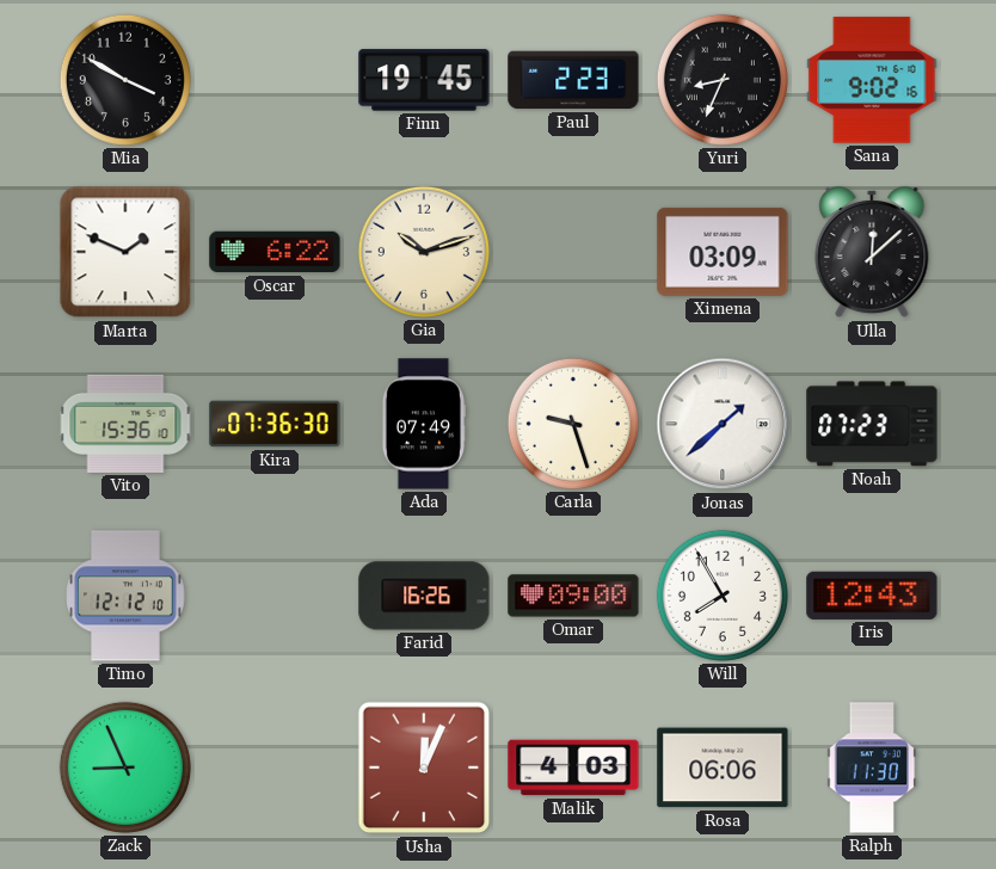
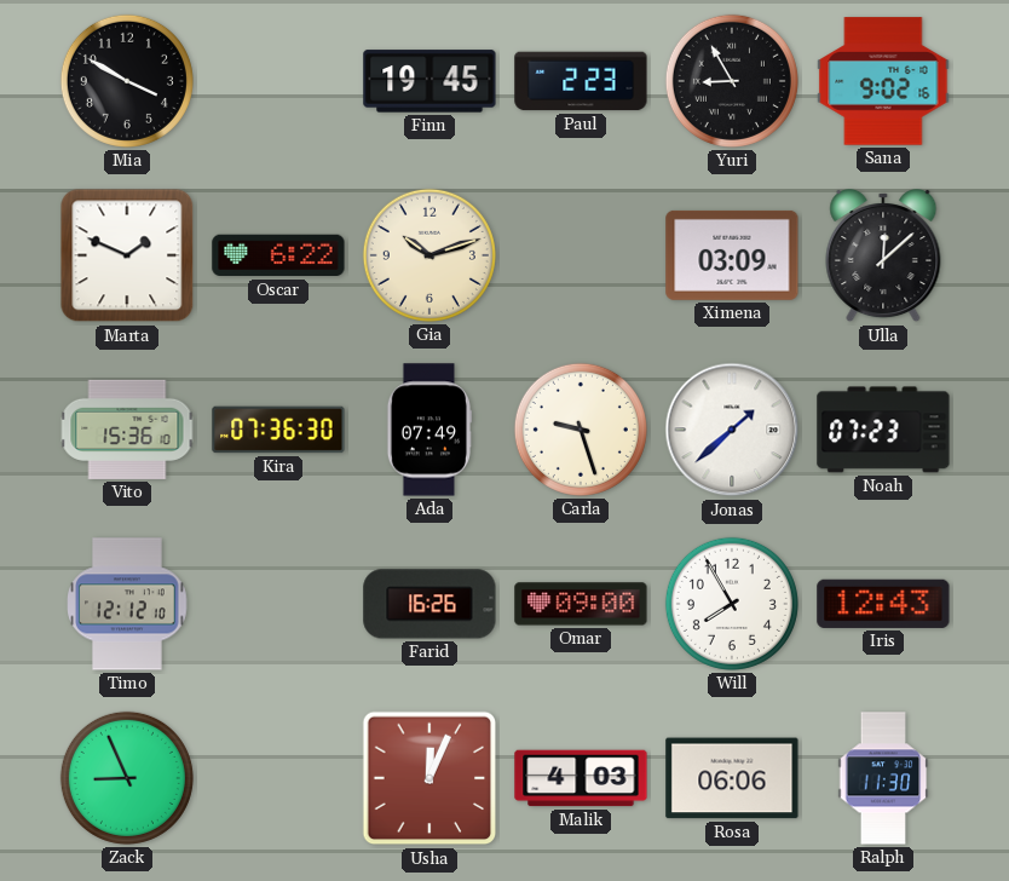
Yuri: 8:34 -> 8:55 (732, 81)
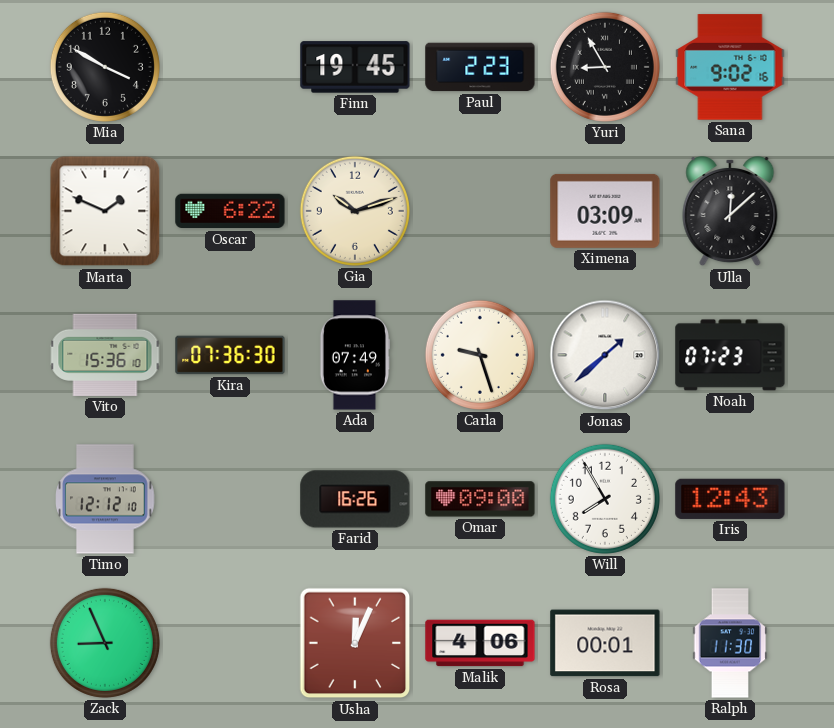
Malik: 4:03 -> 4:06 (480, 643)
Rosa: 06:06 -> 00:01 (605, 643)
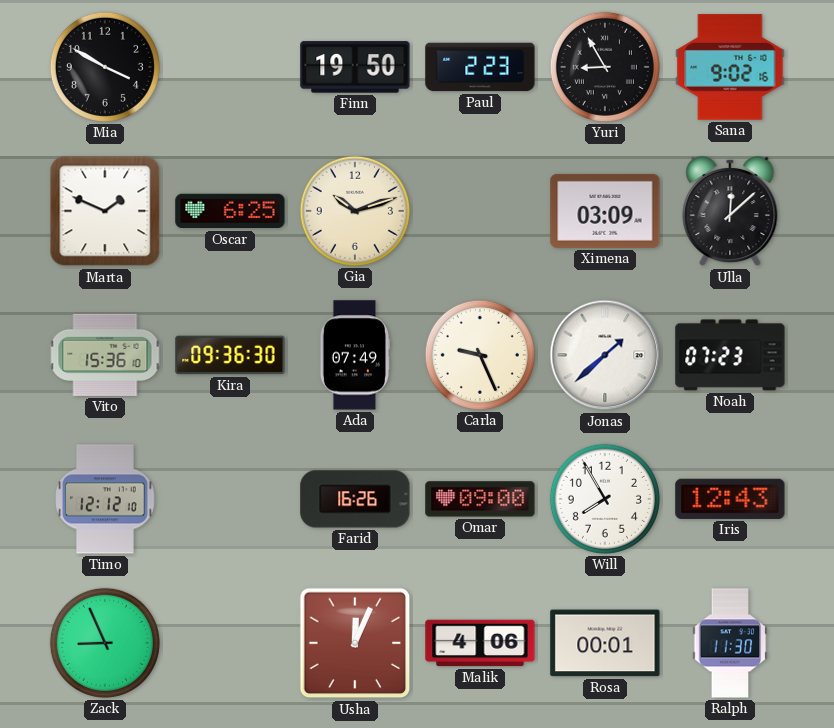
Finn: 19:45 -> 19:50 (355, 67)
Oscar: 6:22 -> 6:25 (230, 211)
Kira: 07:36 -> 09:36 (230, 355)
Carla: 9:27 -> 9:26 (480, 355)
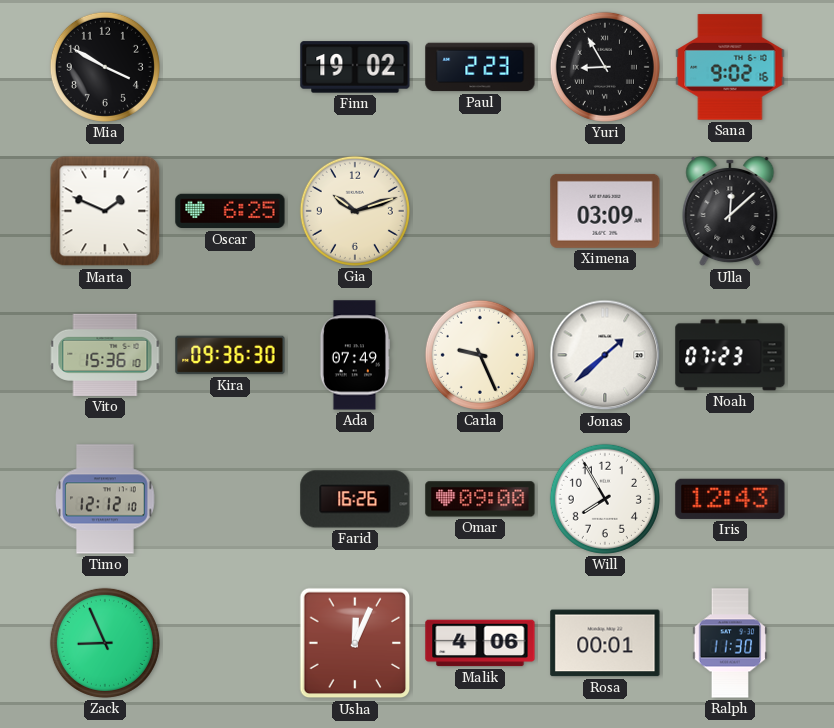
Finn: 19:50 -> 19:02 (355, 67)
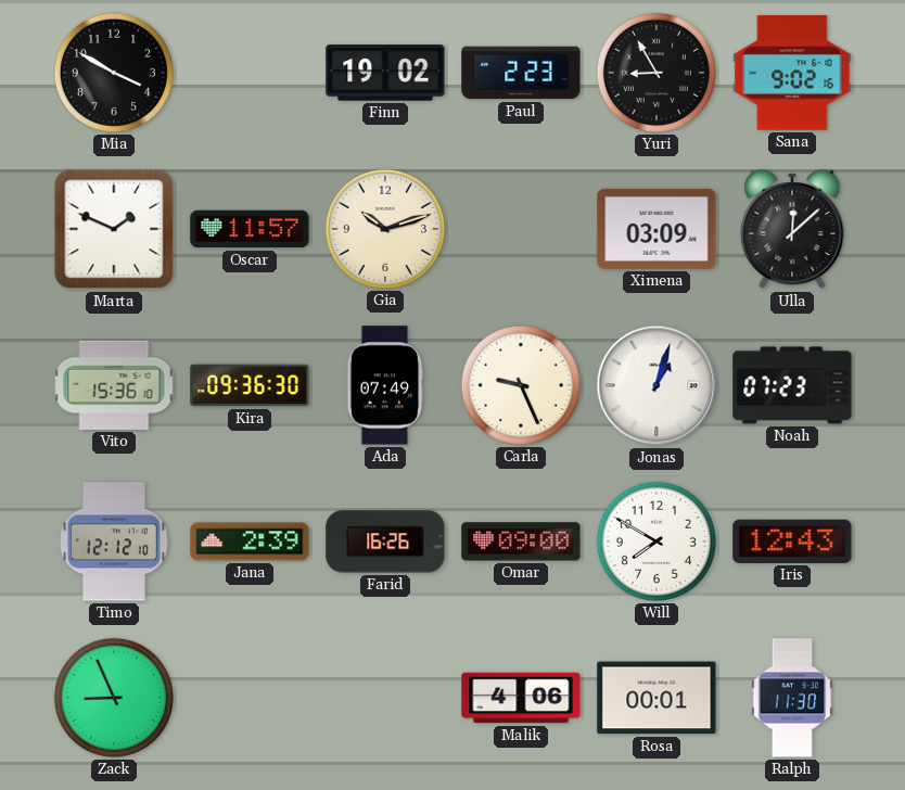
Oscar: 6:25 -> 11:57 (250, 229)
Jonas: 1:38 -> 1:03 (657, 385)
Jana: none -> 2:39 (250, 541)
Will: 7:55 -> 7:50 (657, 541)
Usha: 12:04 -> none (355, 643)
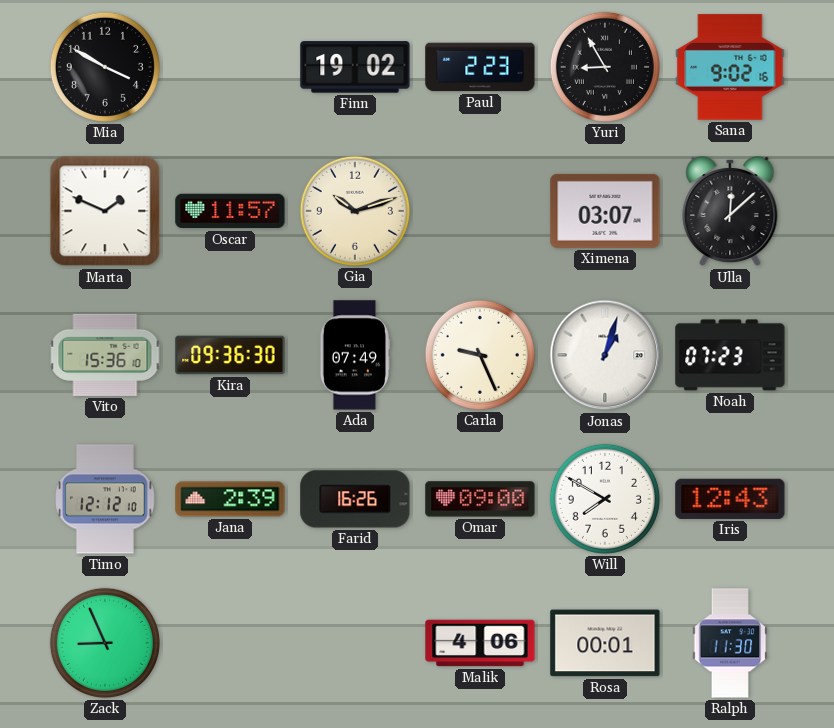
Ximena: 03:09 -> 03:07 (605, 211)
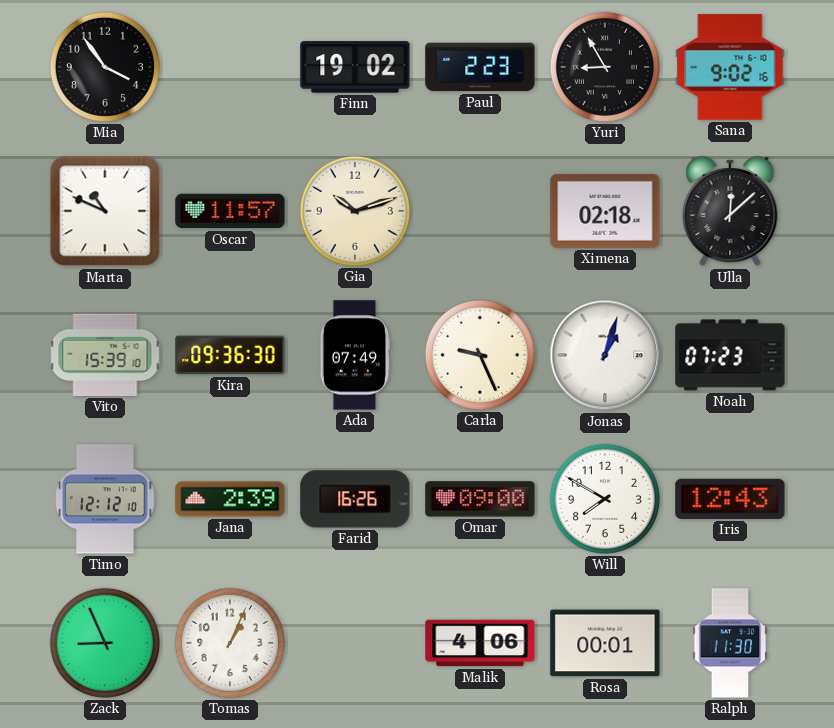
Mia: 3:50 -> 3:54 (105, 67)
Marta: 1:49 -> 10:49 (105, 211)
Ximena: 03:07 -> 02:18 (605, 211)
Vito: 15:36 -> 15:39 (105, 355)
Tomas: none -> 1:04 (230, 643)
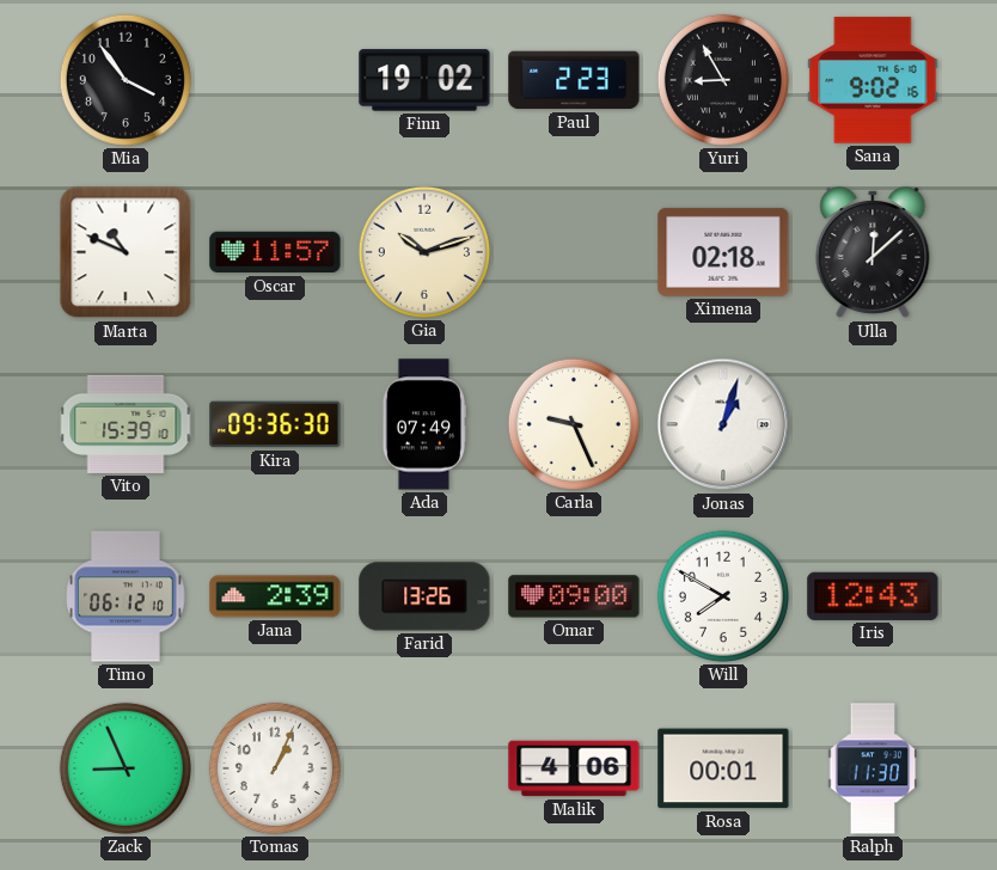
Noah: 07:23 -> none (730, 355)
Timo: 12:12 -> 06:12 (126, 596)
Farid: 16:26 -> 13:26 (424, 596)
